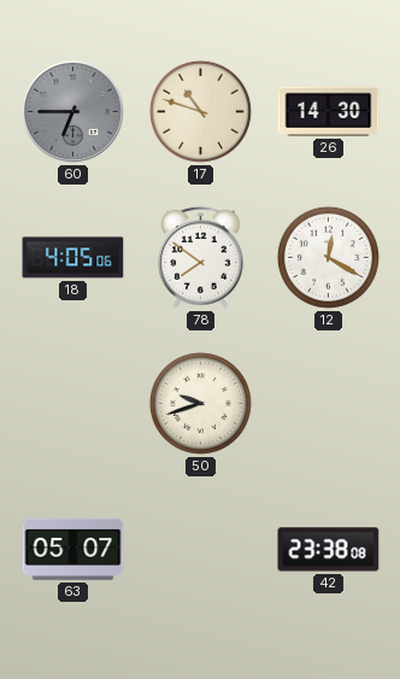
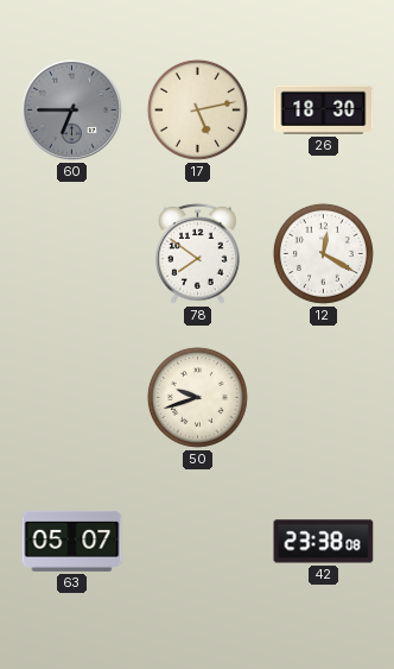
17: 10:48 -> 5:13 (197, 109)
26: 14:30 -> 18:30 (324, 109)
18: 4:05 -> none (73, 258)
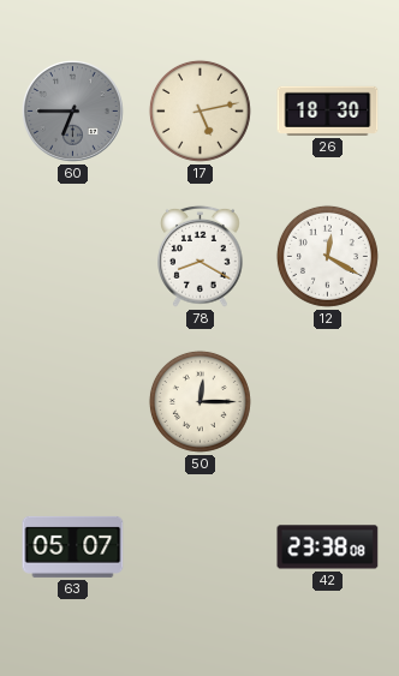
78: 7:51 -> 8:20 (201, 256)
50: 9:42 -> 12:15 (199, 401)
